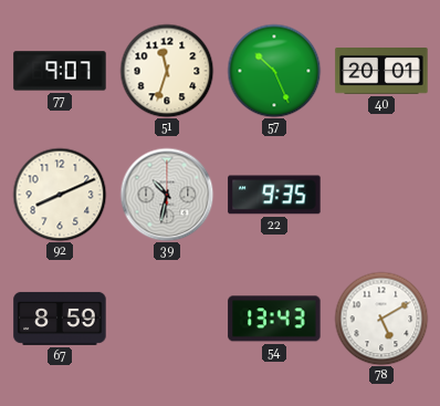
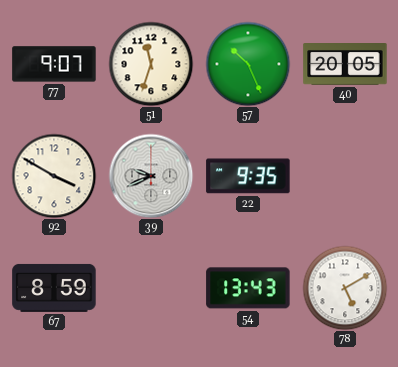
40: 20:01 -> 20:05 (345, 65)
92: 8:11 -> 3:50 (54, 176)
39: 10:32 -> 9:41 (151, 176)
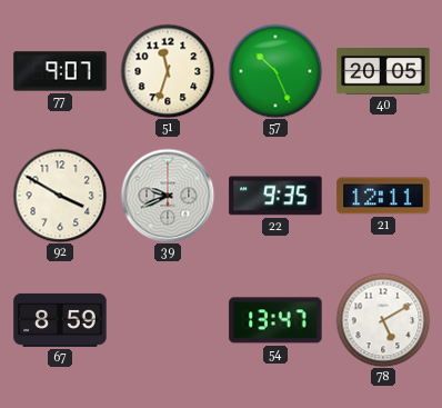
21: none -> 12:11 (383, 196)
54: 13:43 -> 13:47 (275, 320)
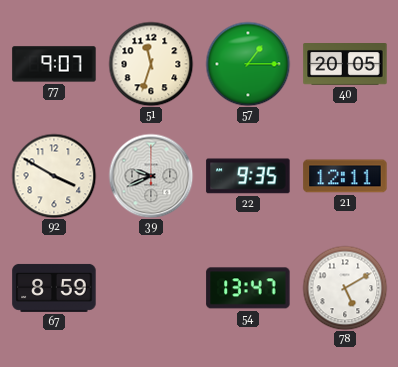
57: 10:26 -> 1:15 (248, 64)
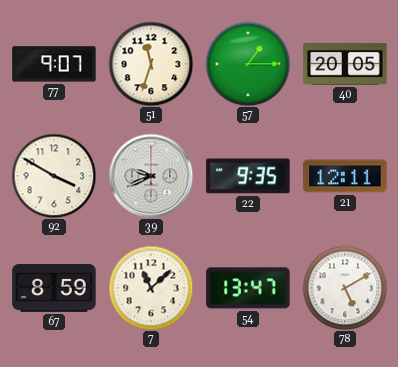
7: none -> 11:08 (151, 288)
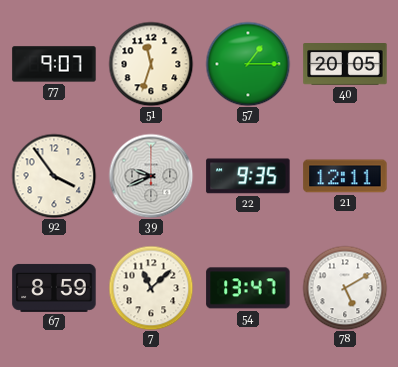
92: 3:50 -> 3:54 (54, 176)
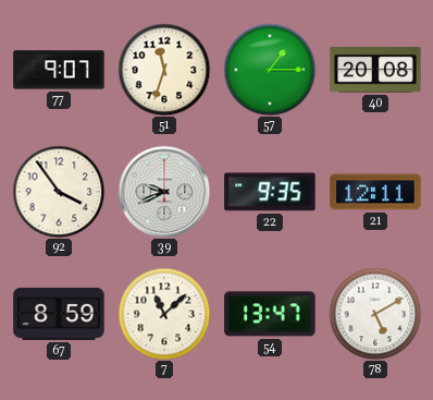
40: 20:05 -> 20:08 (375, 71)
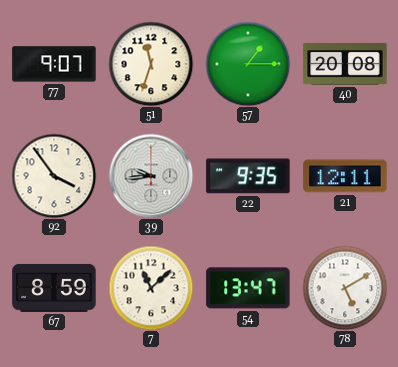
39: 9:41 -> 9:44 (151, 176)
